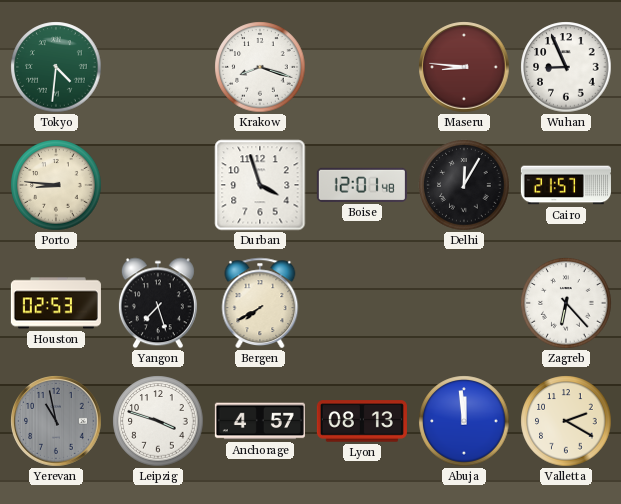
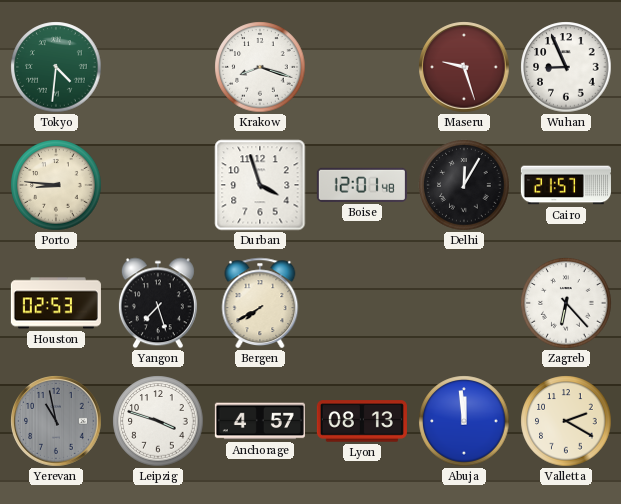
Maseru: 8:46 -> 9:27 (464, 67)
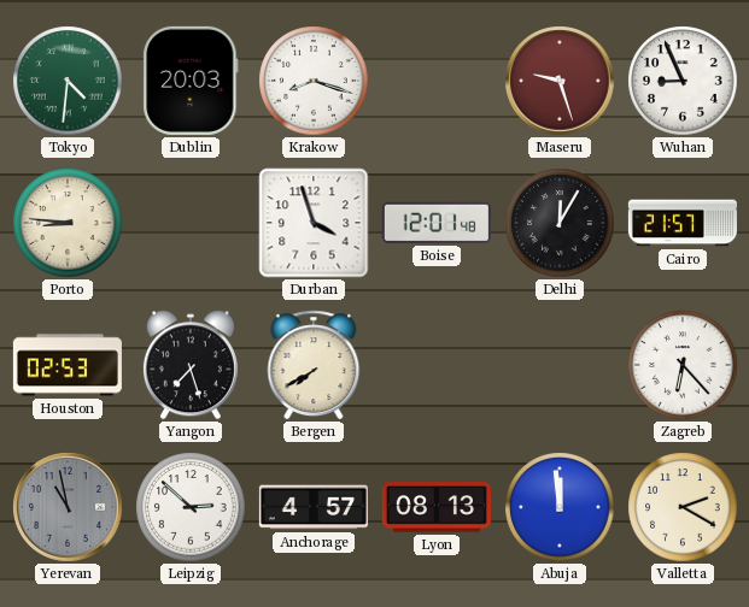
Dublin: none -> 20:03 (191, 81)
Leipzig: 3:48 -> 2:52 (191, 507)
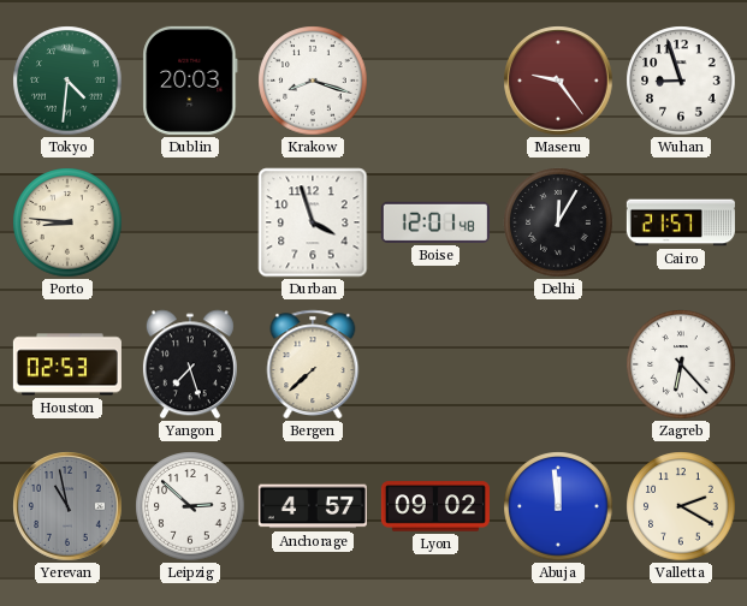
Maseru: 9:27 -> 9:24 (558, 81)
Wuhan: 8:56 -> 8:57 (681, 81)
Bergen: 7:40 -> 7:38 (313, 364)
Lyon: 08:13 -> 09:02 (435, 506)
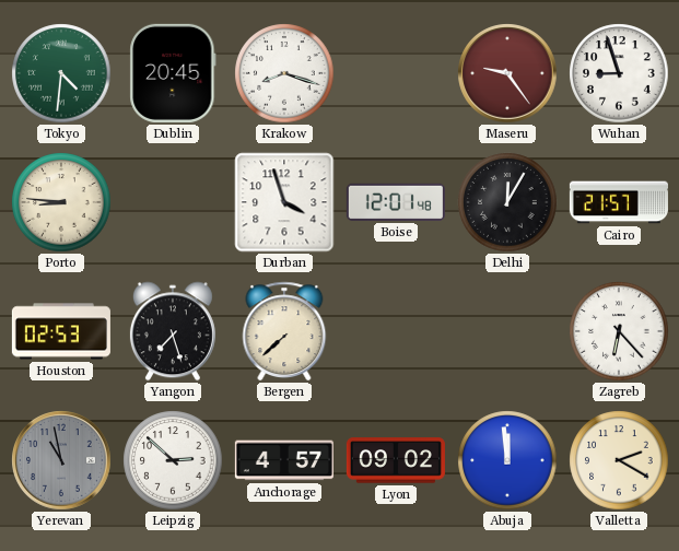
Dublin: 20:03 -> 20:45 (173, 73)
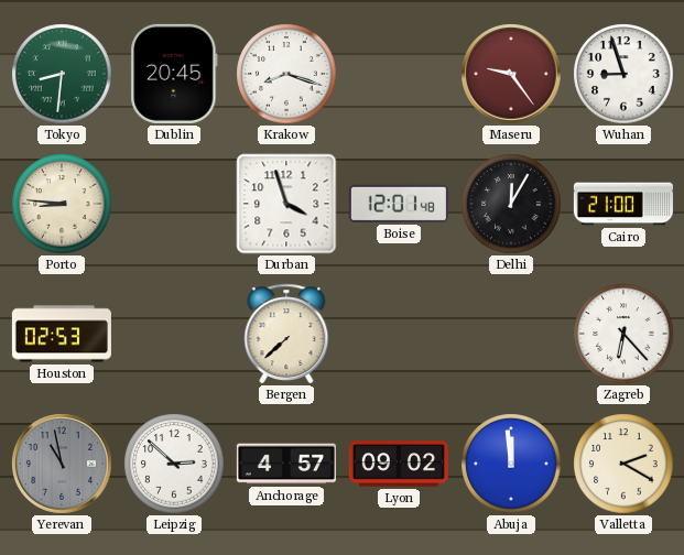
Tokyo: 4:31 -> 8:31 (62, 74)
Cairo: 21:57 -> 21:00 (623, 204)
Yangon: 7:27 -> none (173, 331)
